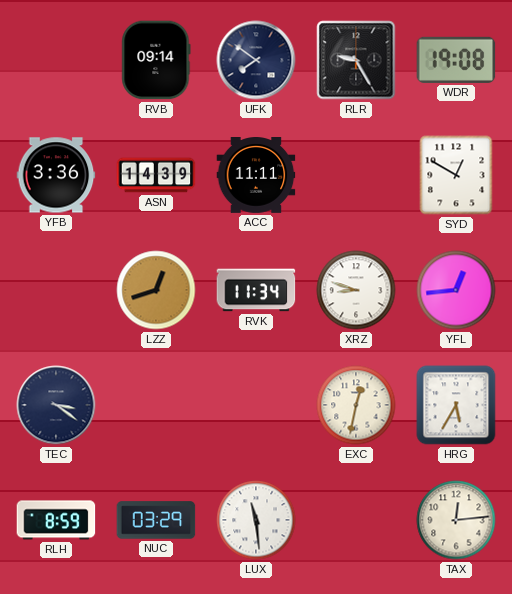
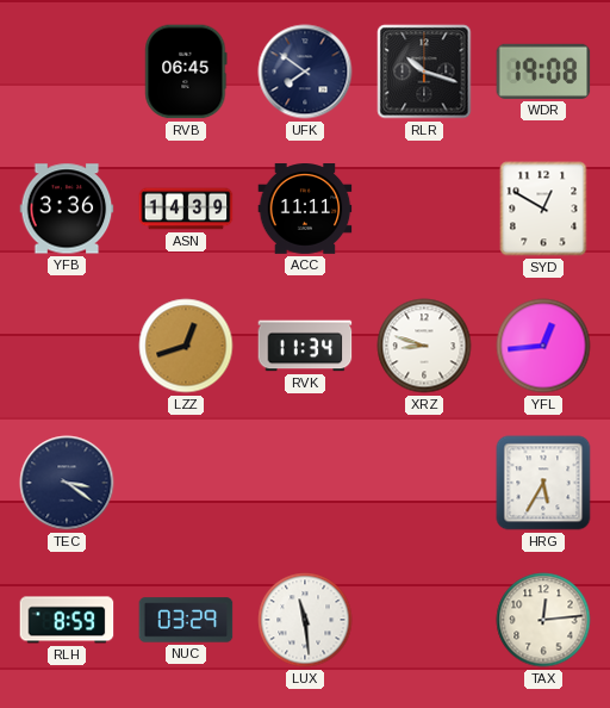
RVB: 09:14 -> 06:45 (186, 72)
RLR: 9:25 -> 10:18 (424, 72)
EXC: 12:32 -> none (356, 405)
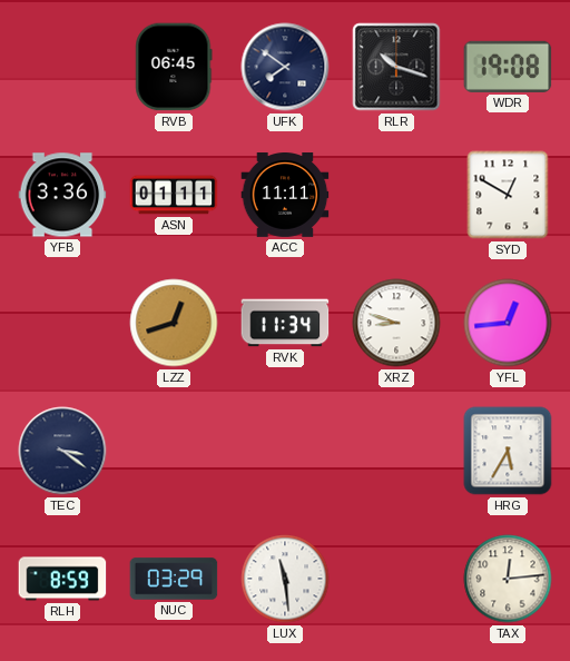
ASN: 14:39 -> 01:11 (174, 195)
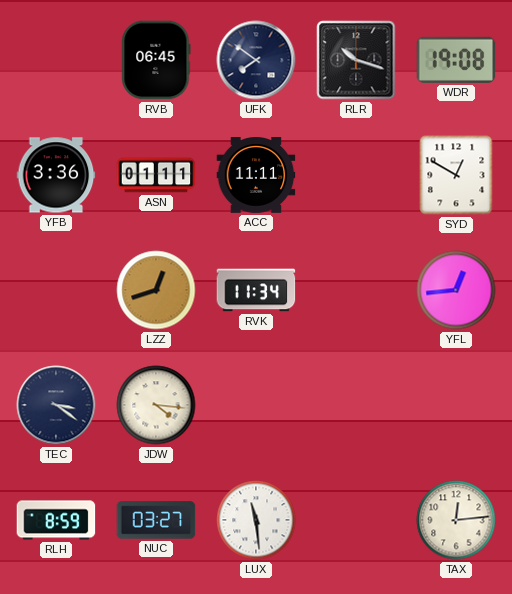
XRZ: 8:48 -> none (396, 323)
JDW: none -> 4:16 (156, 405)
HRG: 5:35 -> none (508, 451)
NUC: 03:29 -> 03:27 (156, 520)
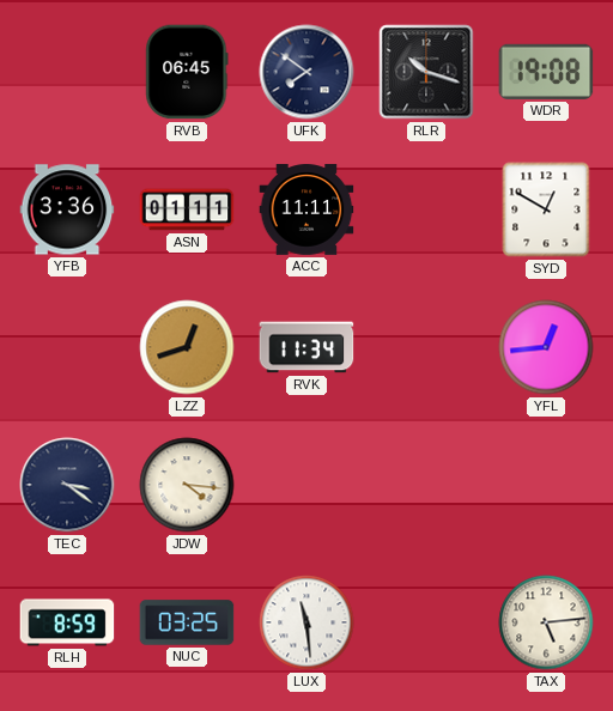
NUC: 03:27 -> 03:25 (187, 622)
TAX: 12:14 -> 5:14 (546, 622)
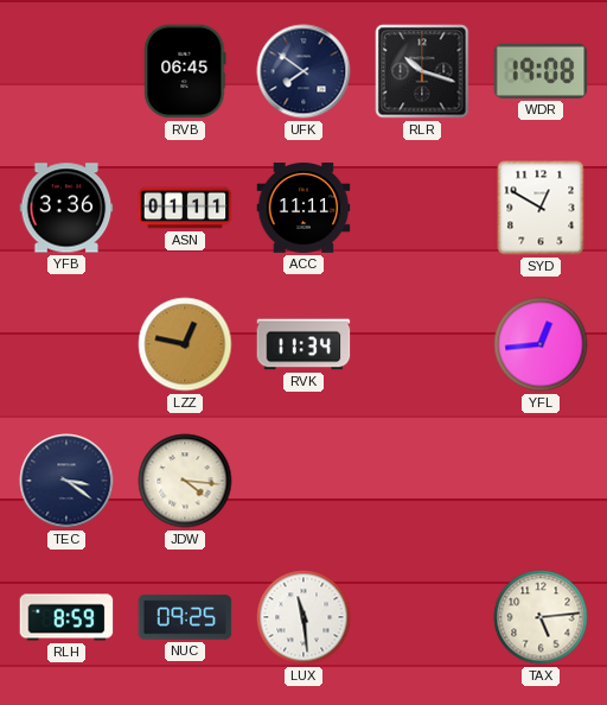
LZZ: 12:42 -> 12:47 (185, 344)
NUC: 03:25 -> 09:25 (185, 617)
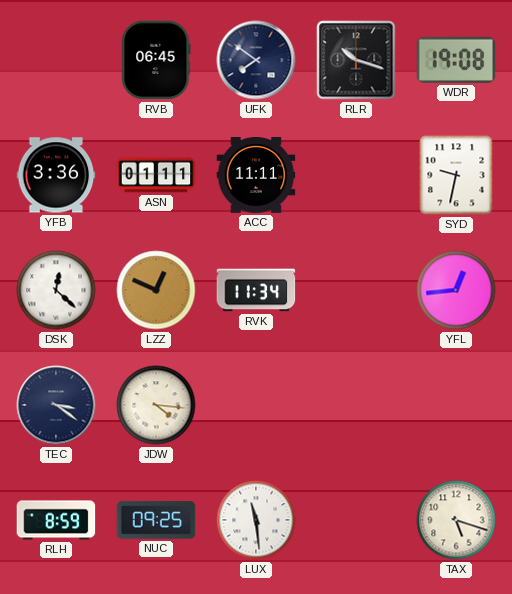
SYD: 12:50 -> 9:32 (456, 175)
DSK: none -> 12:22 (56, 290)
LZZ: 12:47 -> 12:49 (156, 290)
TAX: 5:14 -> 5:18 (456, 520)
